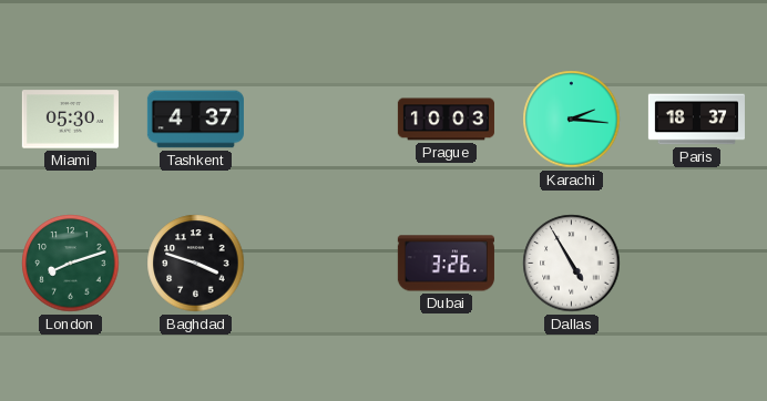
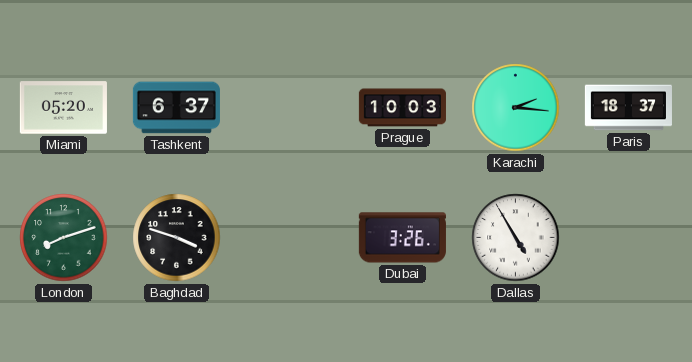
Miami: 05:30 -> 05:20 (63, 108)
Tashkent: 4:37 -> 6:37 (176, 108)
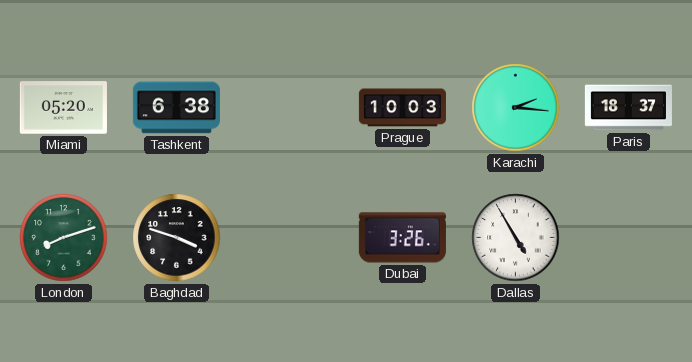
Tashkent: 6:37 -> 6:38 (176, 108)
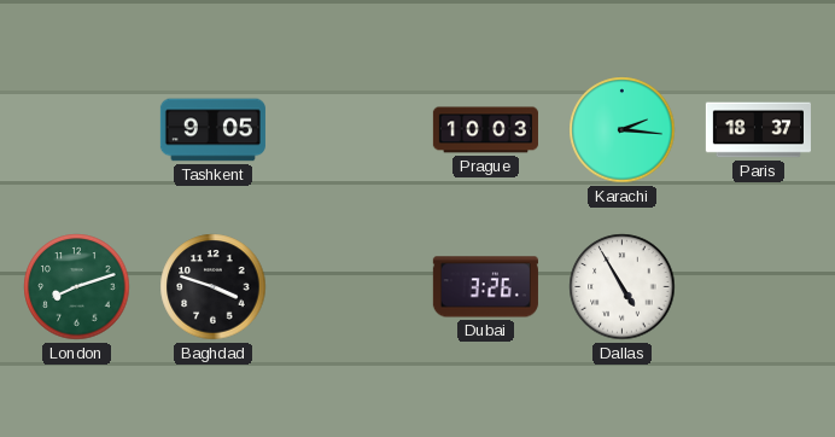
Miami: 05:20 -> none (63, 108)
Tashkent: 6:38 -> 9:05 (212, 130)
